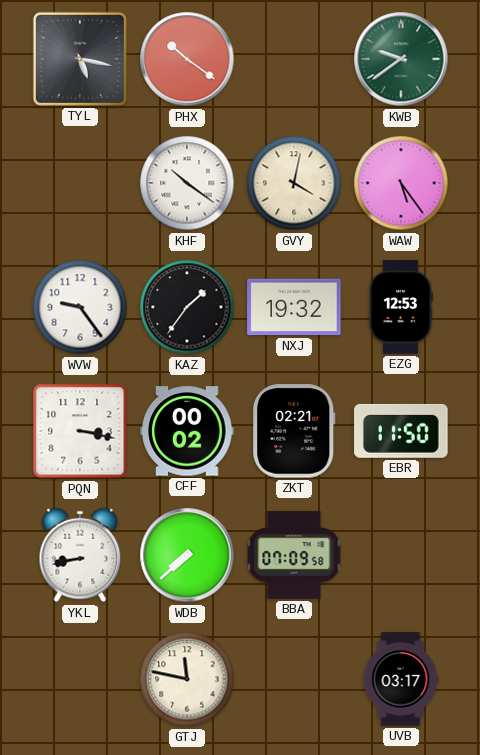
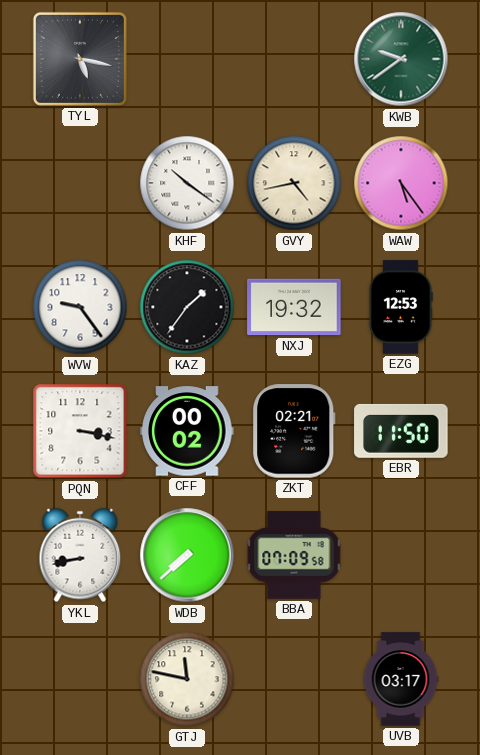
PHX: 10:21 -> none (187, 59)
GVY: 4:02 -> 4:43 (294, 183)
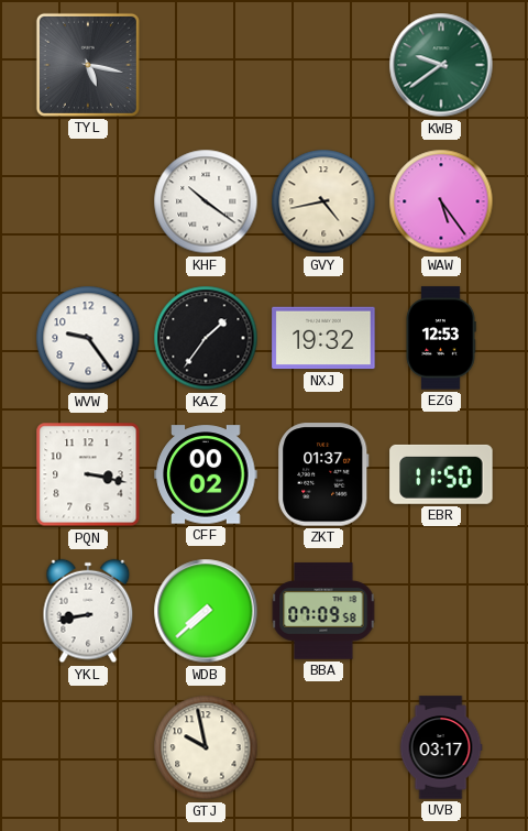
ZKT: 02:21 -> 01:37 (323, 474)
GTJ: 11:47 -> 9:58 (206, 747)
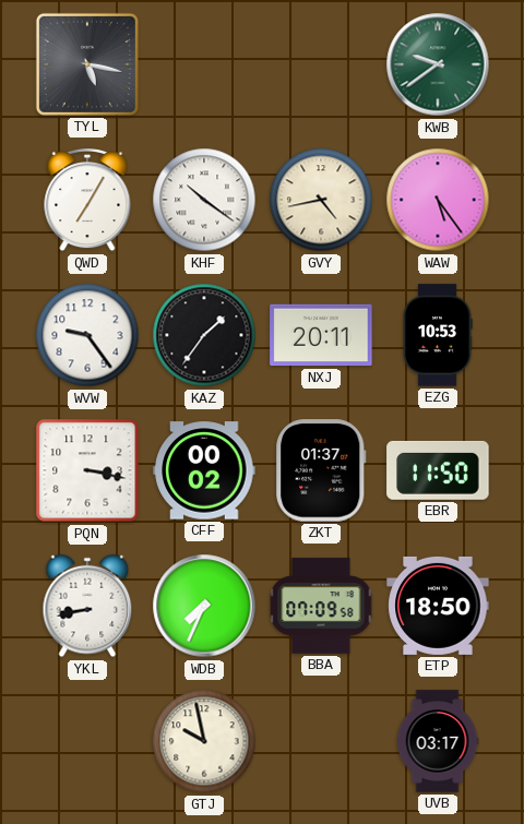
QWD: none -> 7:05 (87, 201)
NXJ: 19:32 -> 20:11 (321, 335)
EZG: 12:53 -> 10:53 (438, 335)
WDB: 7:38 -> 7:34 (204, 606)
ETP: none -> 18:50 (438, 606)
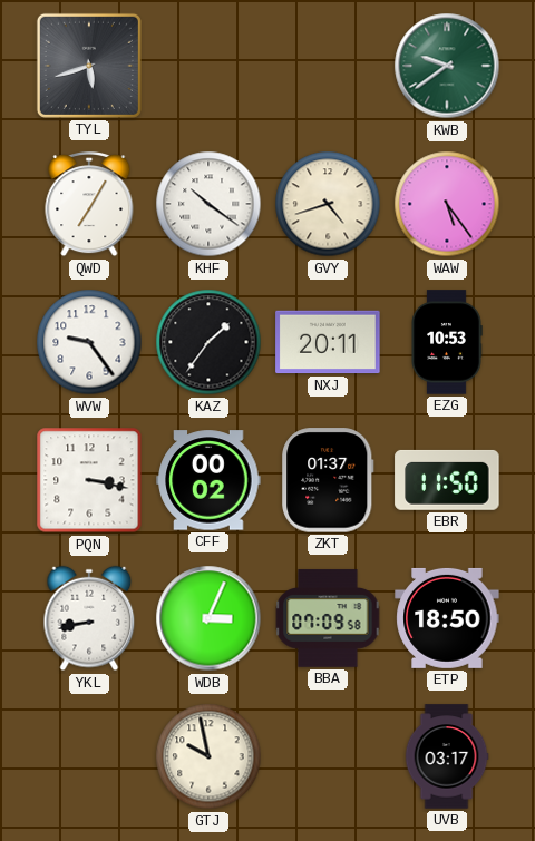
TYL: 5:17 -> 5:42 (89, 66)
GVY: 4:43 -> 4:42 (328, 204)
WDB: 7:34 -> 3:04 (208, 618)
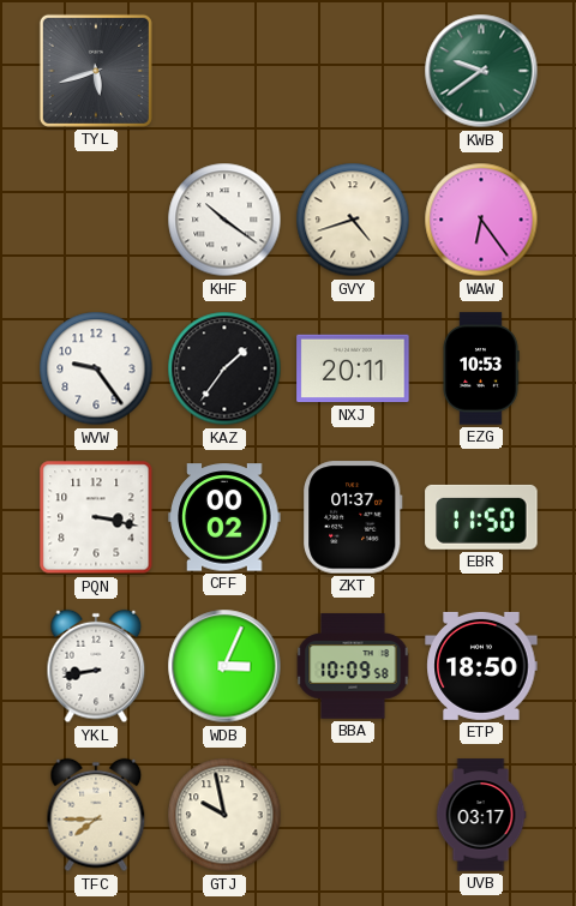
QWD: 7:05 -> none (89, 205)
WAW: 5:24 -> 6:24 (481, 220)
BBA: 07:09 -> 10:09 (353, 666)
TFC: none -> 7:45 (96, 815)
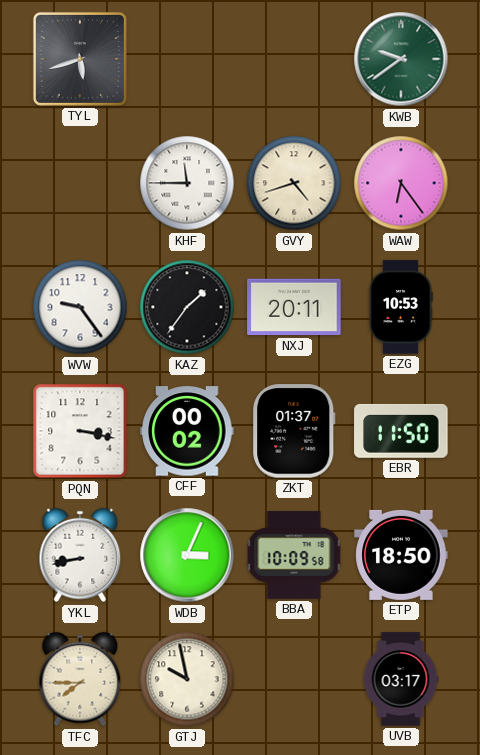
KHF: 10:21 -> 11:45 (187, 183)
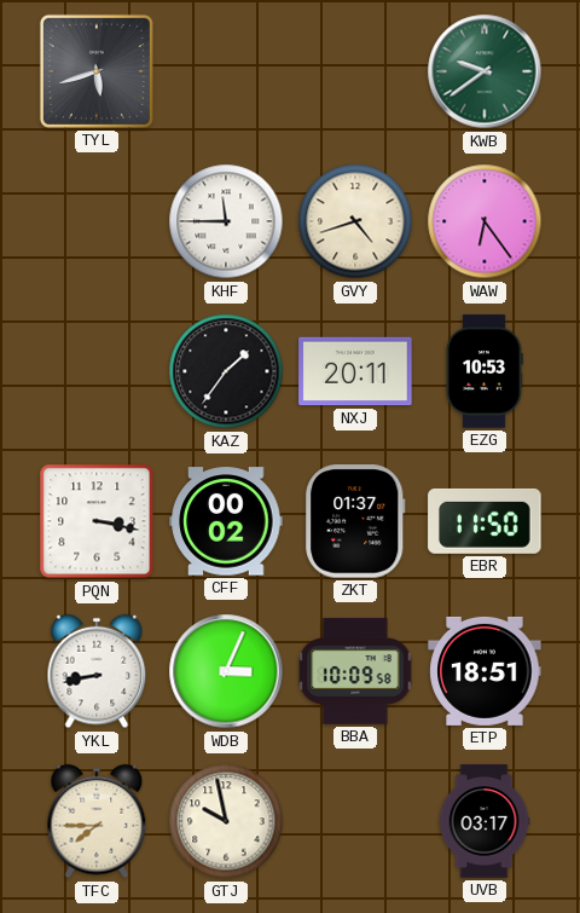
WVW: 9:24 -> none (80, 307)
ETP: 18:50 -> 18:51 (485, 671)
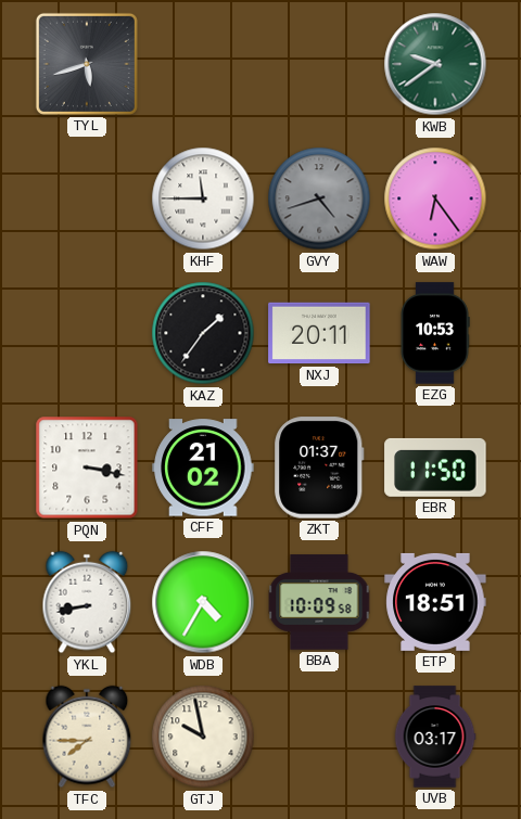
GVY dial: cream -> grey (319, 199)
CFF: 00:02 -> 21:02 (203, 468)
WDB: 3:04 -> 4:35 (203, 602)
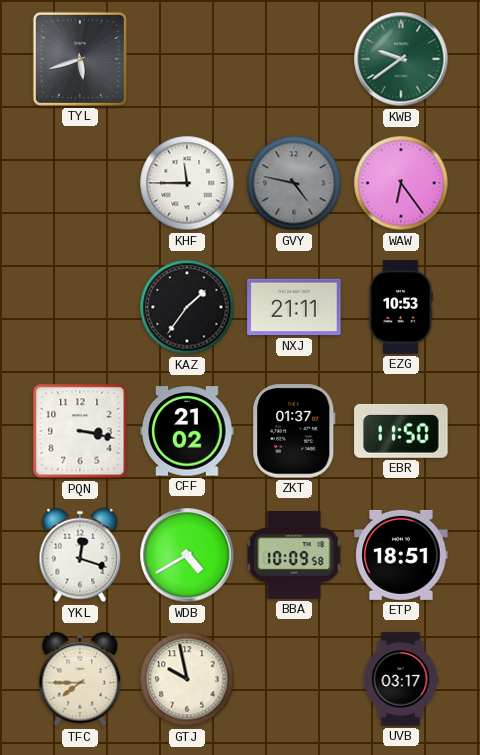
GVY: 4:42 -> 4:47 (294, 183)
NXJ: 20:11 -> 21:11 (294, 307)
YKL: 8:43 -> 12:18 (80, 555)
WDB: 4:35 -> 4:40 (187, 555)
